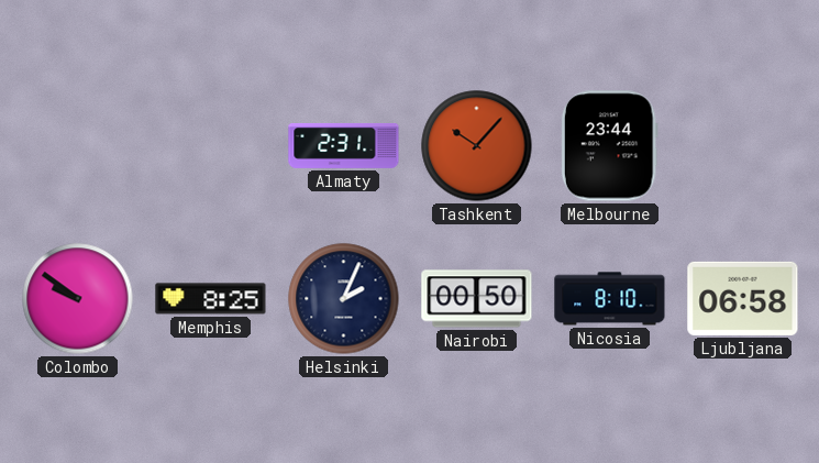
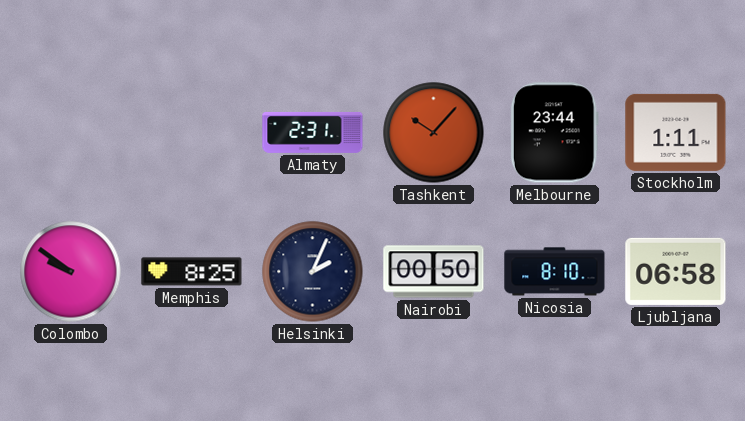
Stockholm: none -> 1:11 (676, 132)
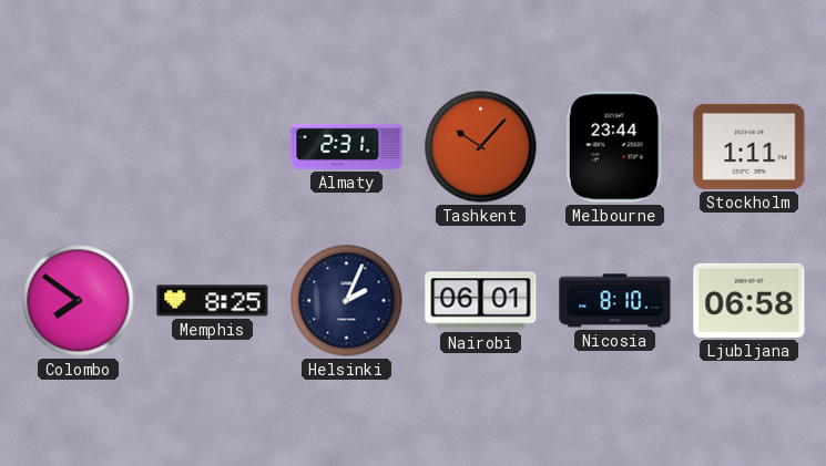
Colombo: 9:51 -> 7:51 (79, 301)
Nairobi: 00:50 -> 06:01 (481, 301)
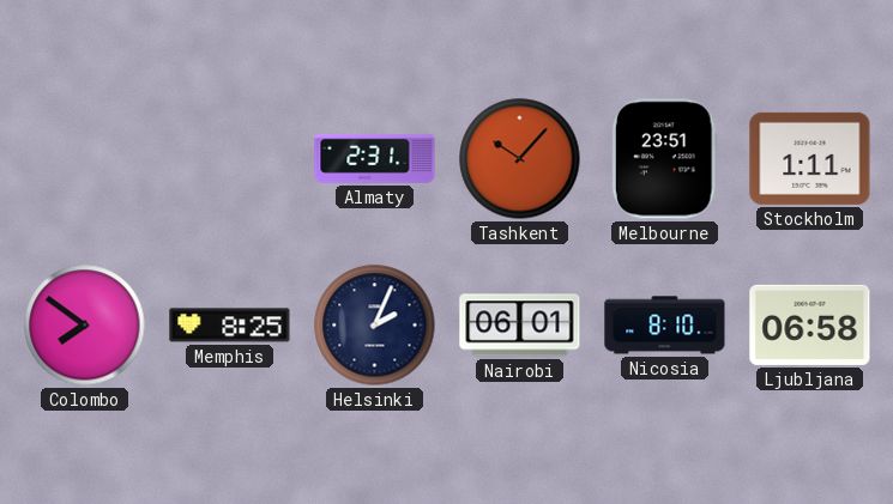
Melbourne: 23:44 -> 23:51 (664, 159)
